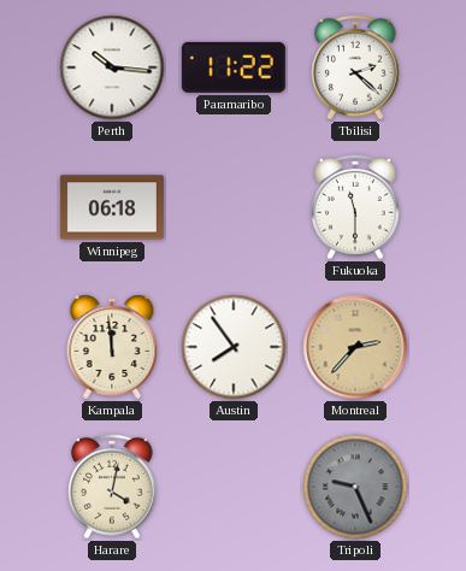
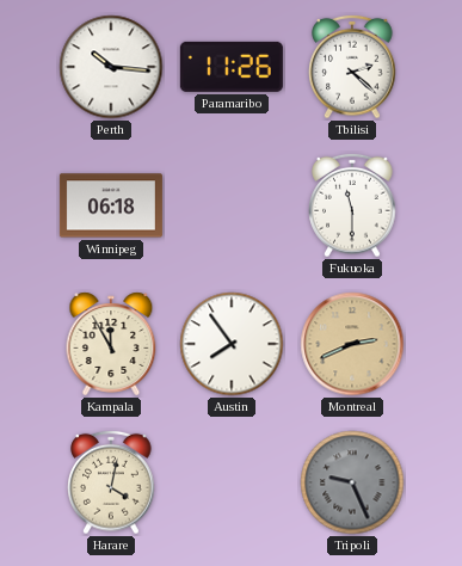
Paramaribo: 11:22 -> 11:26 (232, 67)
Kampala: 11:59 -> 11:55 (111, 344)
Montreal: 2:37 -> 2:41 (352, 344)
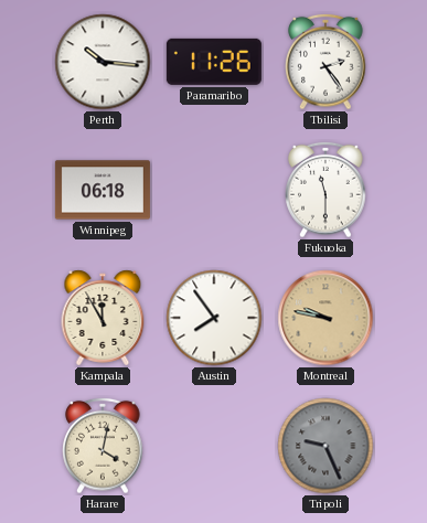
Tbilisi: 2:22 -> 2:24 (325, 62)
Montreal: 2:41 -> 9:47 (325, 318)
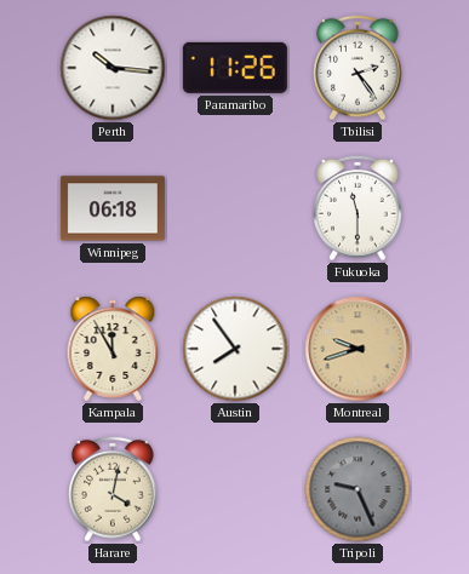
Montreal: 9:47 -> 9:42 (358, 349)
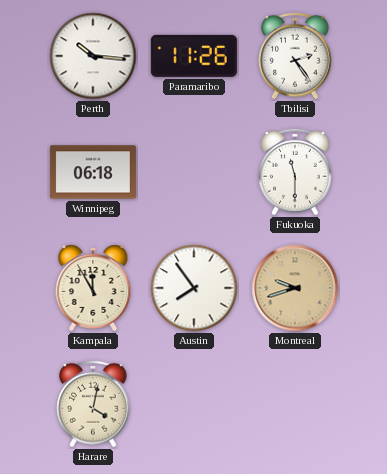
Tripoli: 9:26 -> none (358, 489)
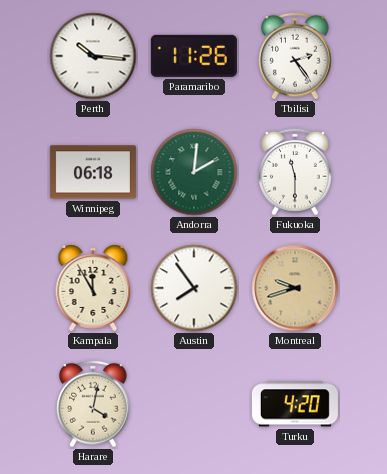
Andorra: none -> 2:01 (194, 172)
Turku: none -> 4:20 (295, 404)
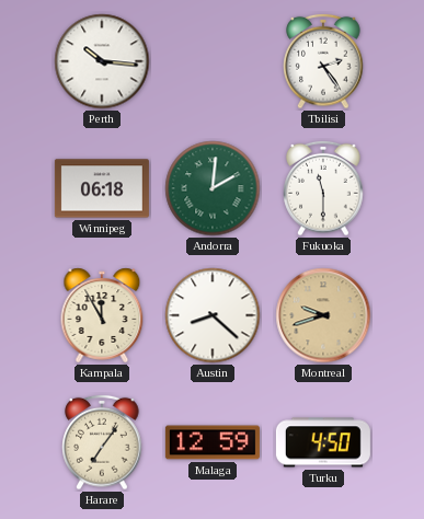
Paramaribo: 11:26 -> none (194, 56)
Austin: 7:54 -> 8:22 (213, 315)
Harare: 4:02 -> 7:06 (102, 442)
Malaga: none -> 12:59 (213, 442)
Turku: 4:20 -> 4:50 (323, 442)
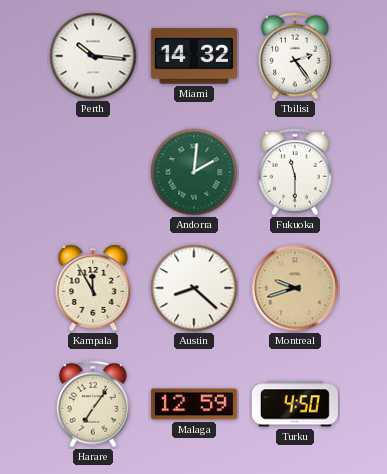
Miami: none -> 14:32 (194, 56)
Winnipeg: 06:18 -> none (102, 188)
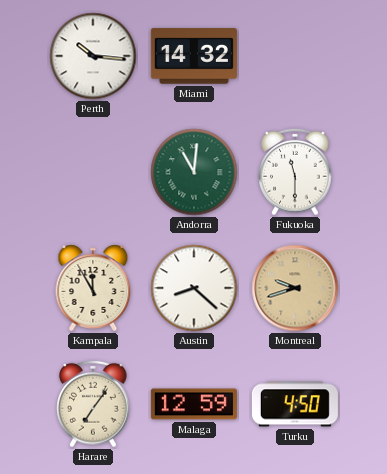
Tbilisi: 2:24 -> none (295, 56)
Andorra: 2:01 -> 11:01 (194, 172)
